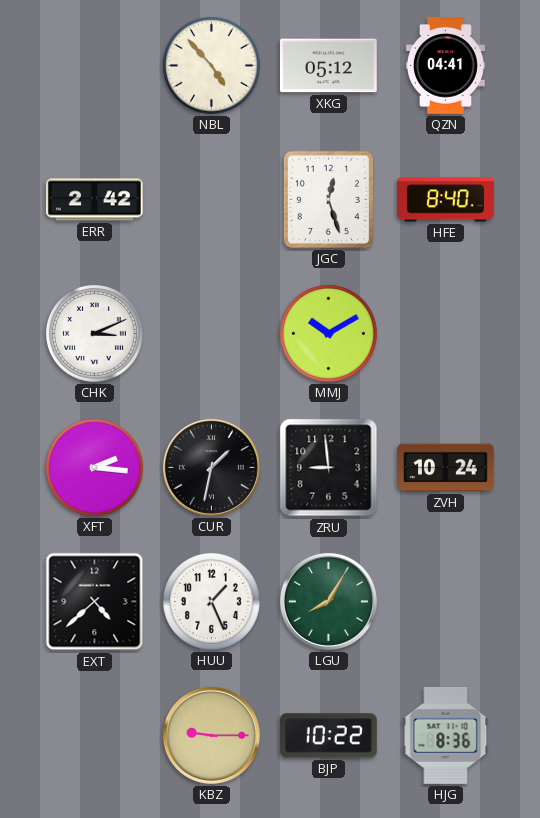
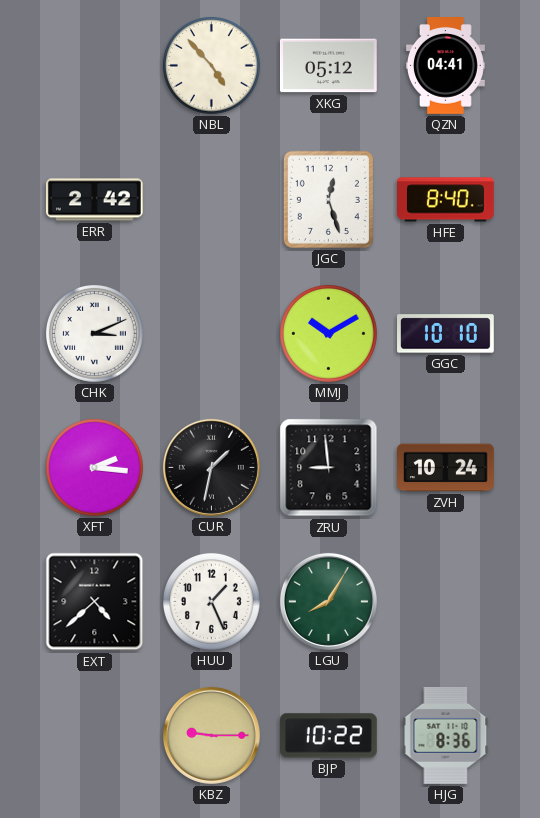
GGC: none -> 10:10 (446, 334)
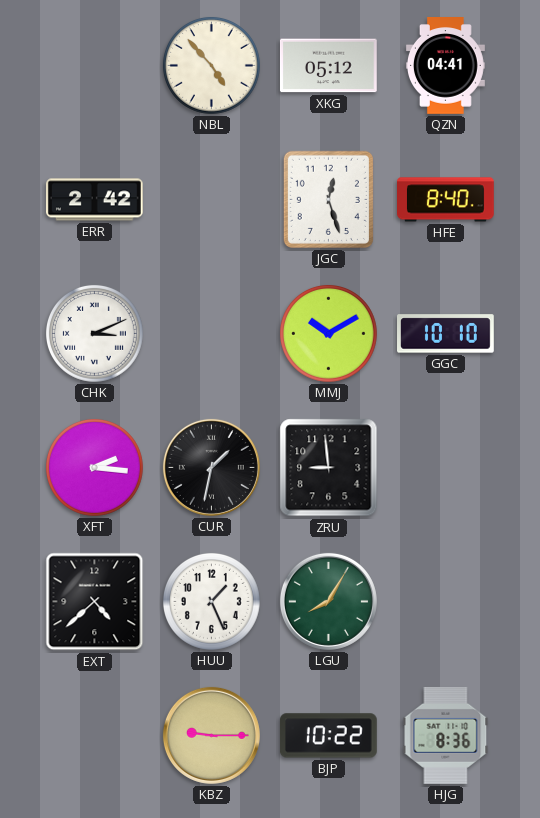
ZVH: 10:24 -> none (446, 468)
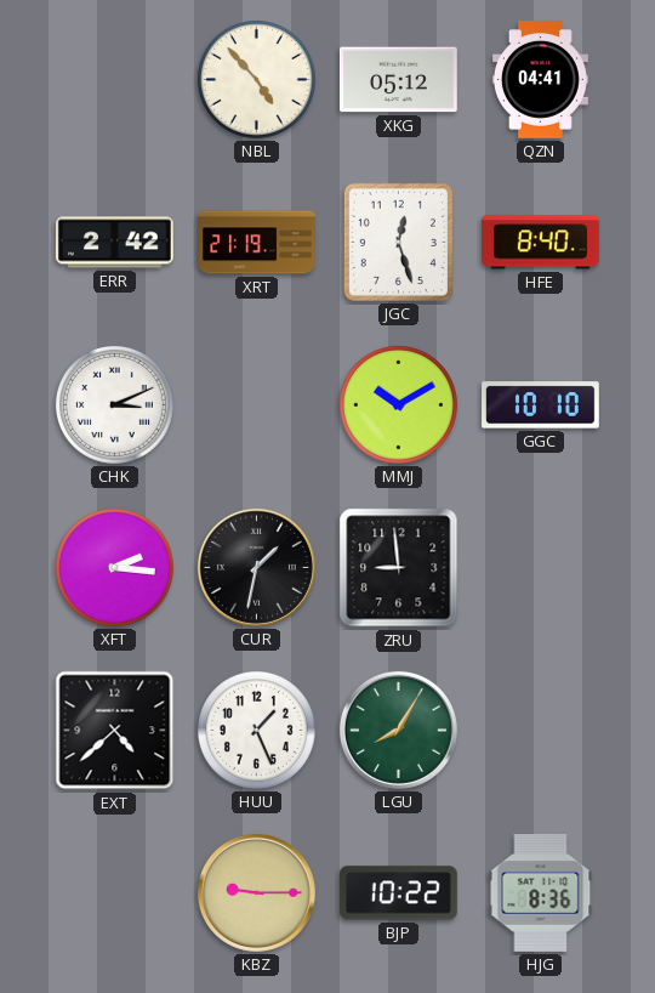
XRT: none -> 21:19 (257, 243)
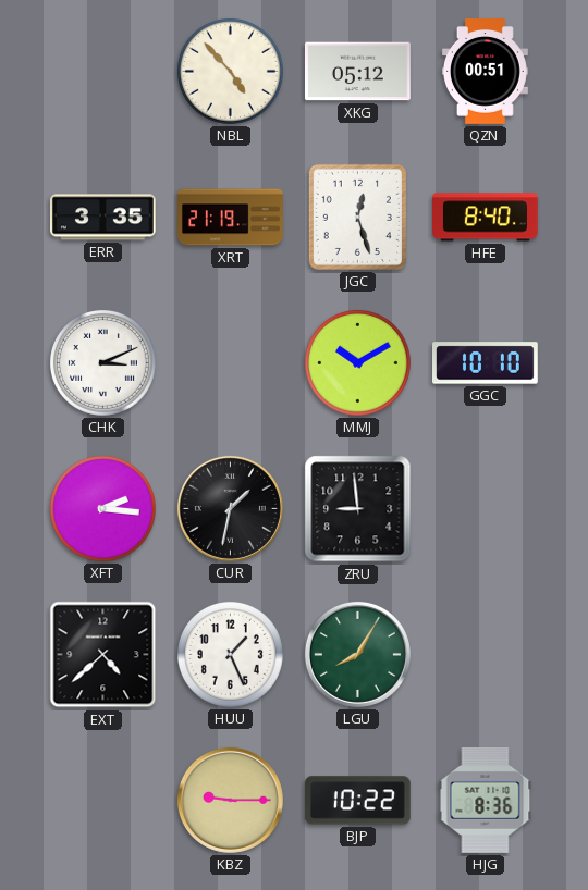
QZN: 04:41 -> 00:51 (485, 72)
ERR: 2:42 -> 3:35 (103, 218)
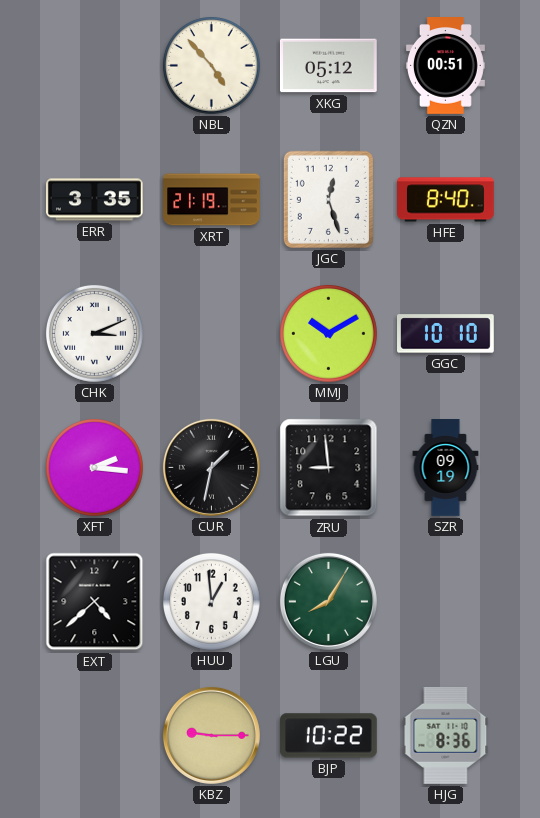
SZR: none -> 09:19 (446, 468)
HUU: 1:26 -> 12:59 (211, 602)
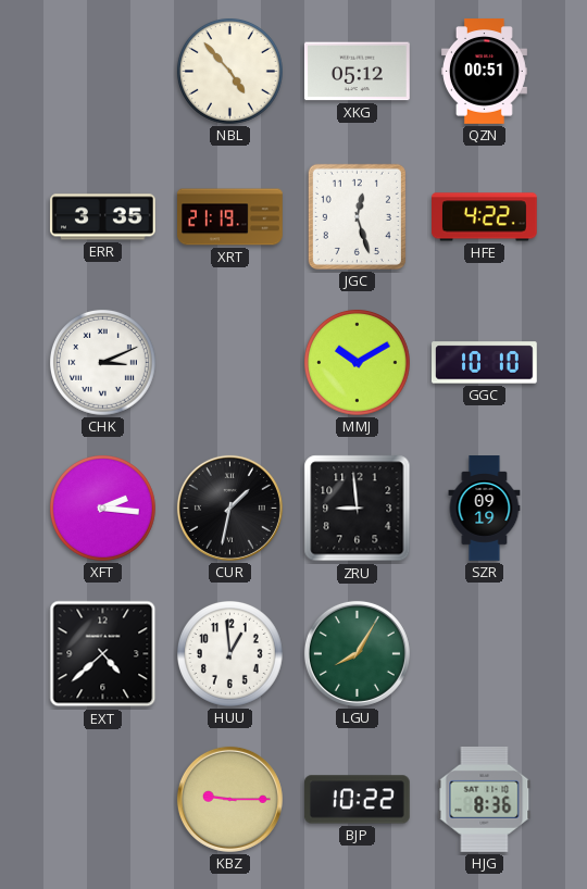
HFE: 8:40 -> 4:22 (485, 217)
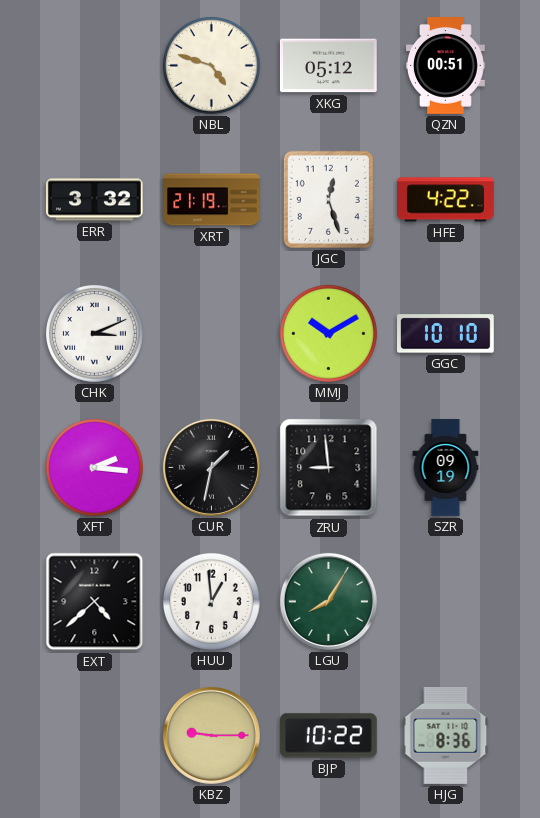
NBL: 4:53 -> 4:48 (211, 66)
ERR: 3:35 -> 3:32 (95, 200)
